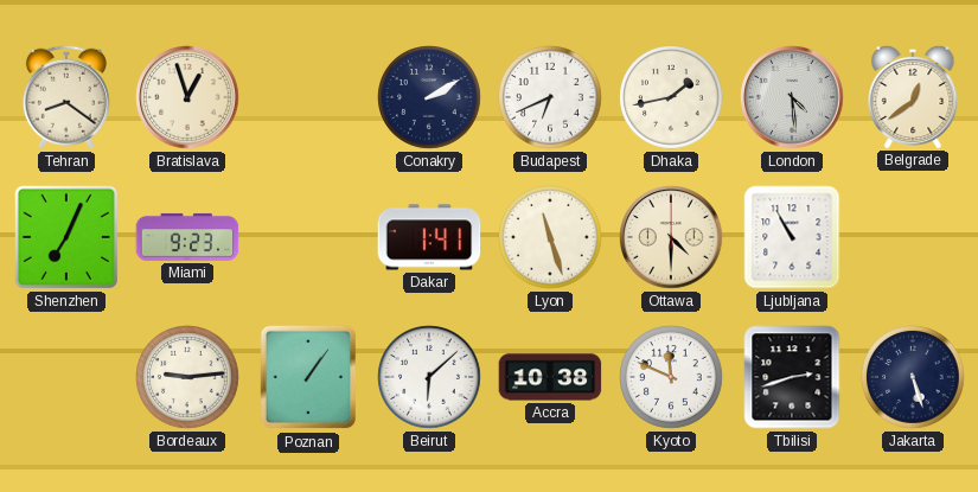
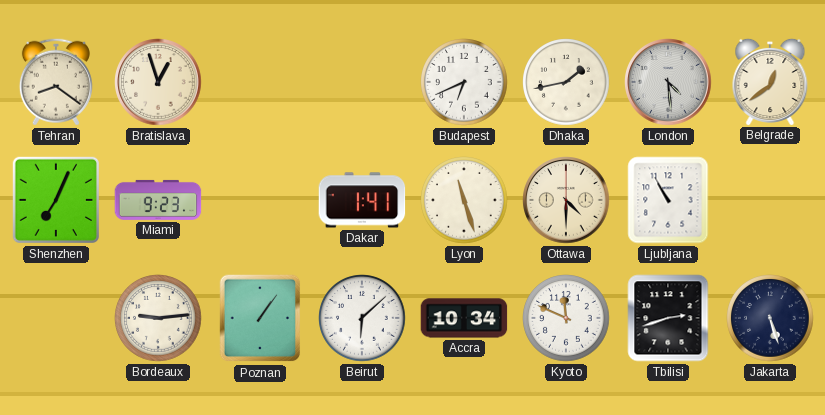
Conakry: 2:10 -> none (429, 97)
Accra: 10:38 -> 10:34 (464, 318)
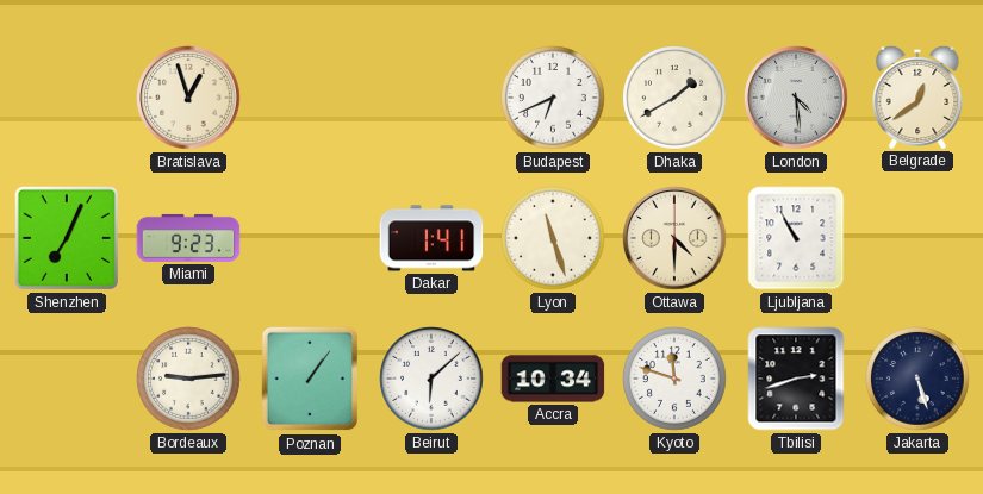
Tehran: 8:21 -> none (56, 82)
Dhaka: 1:43 -> 1:40 (674, 98)
Kyoto: 11:49 -> 11:48 (674, 379)
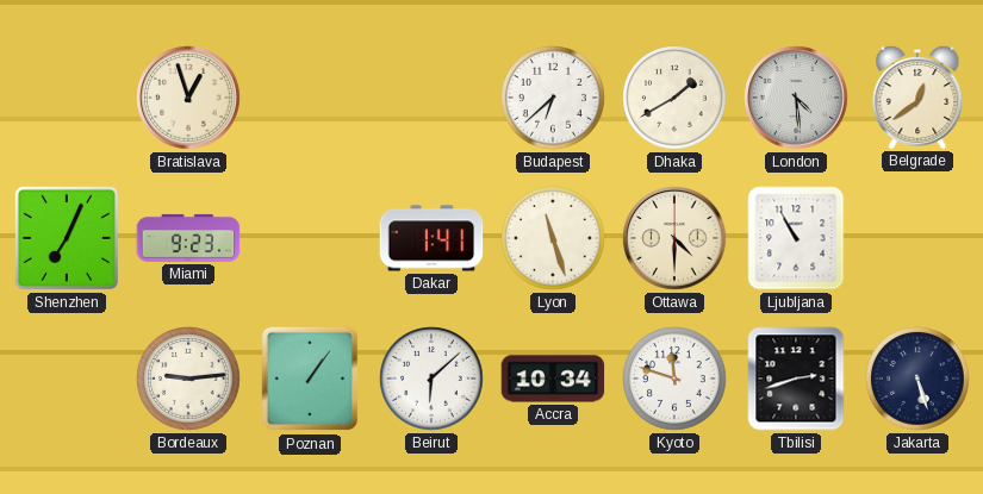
Budapest: 6:41 -> 6:38 (553, 98)
